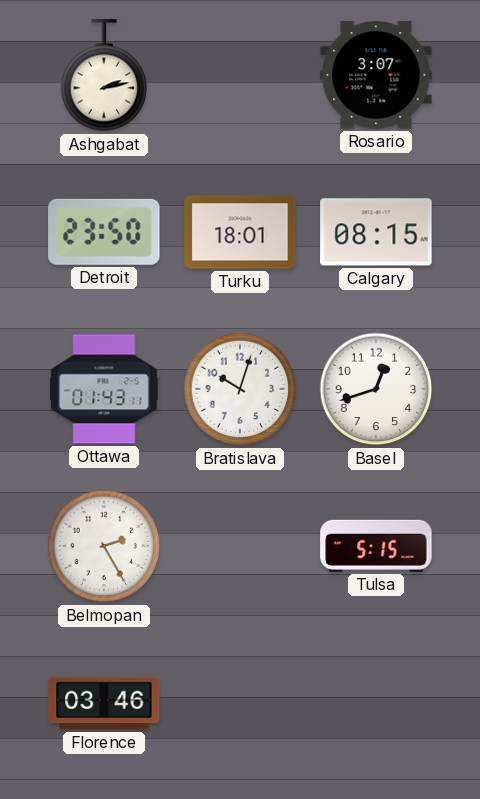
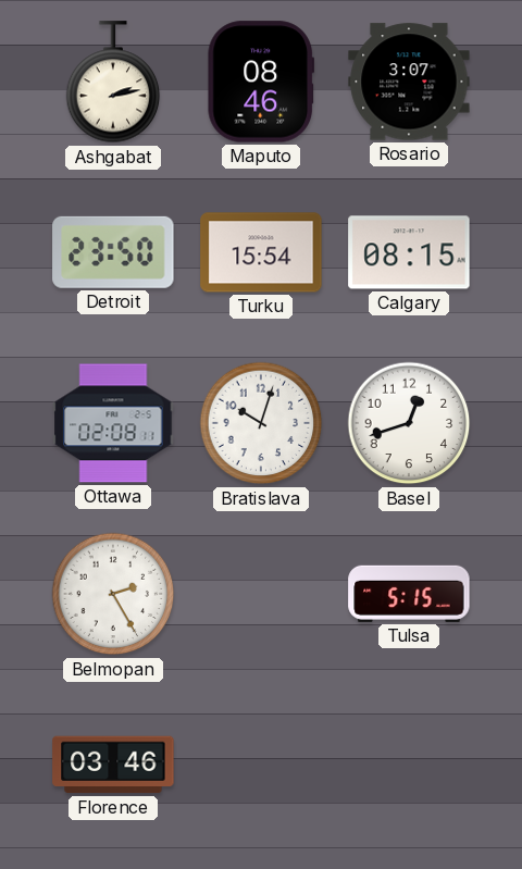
Maputo: none -> 08:46 (261, 82)
Turku: 18:01 -> 15:54 (261, 252)
Ottawa: 01:43 -> 02:08 (113, 423)
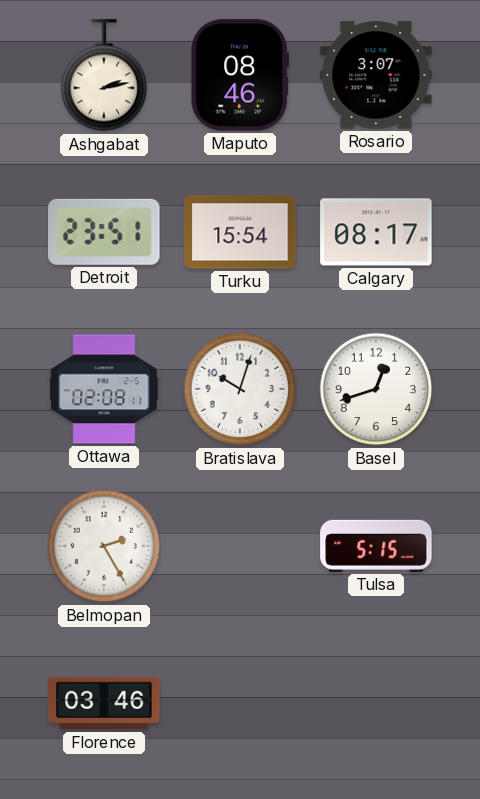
Detroit: 23:50 -> 23:51 (104, 232)
Calgary: 08:15 -> 08:17 (376, 232)
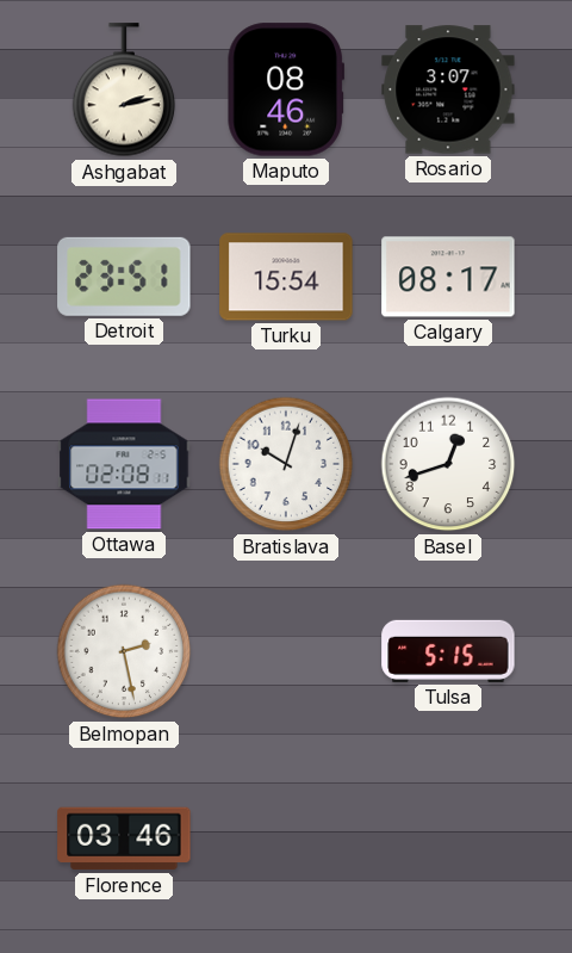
Belmopan: 2:25 -> 2:28 (124, 651)
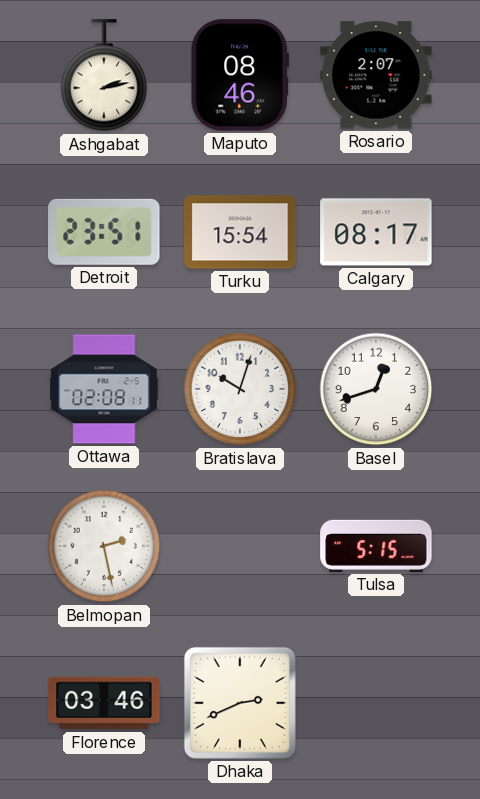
Rosario: 3:07 -> 2:07 (376, 75)
Dhaka: none -> 2:41 (240, 703)
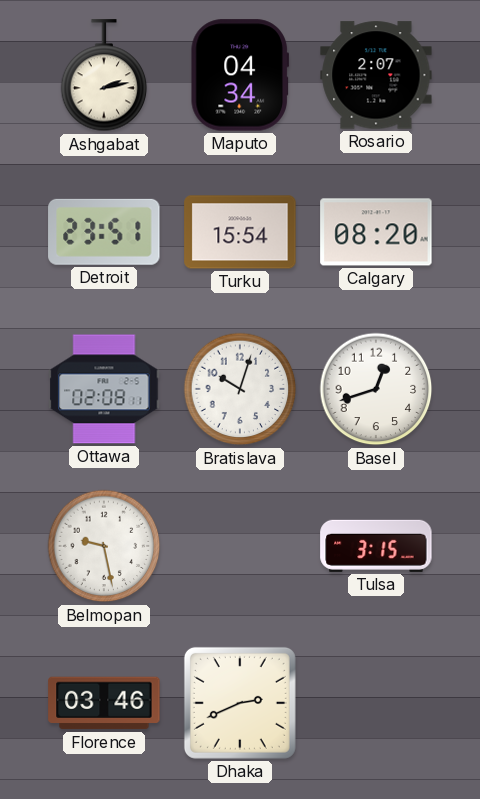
Maputo: 08:46 -> 04:34 (240, 75)
Calgary: 08:17 -> 08:20 (376, 232)
Belmopan: 2:28 -> 9:28 (104, 546)
Tulsa: 5:15 -> 3:15 (376, 546)
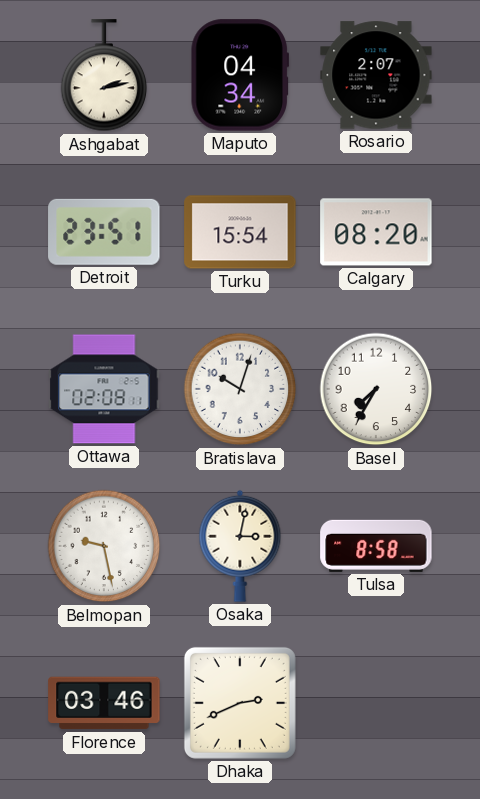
Basel: 12:42 -> 7:35 (376, 389)
Osaka: none -> 3:02 (240, 546)
Tulsa: 3:15 -> 8:58 (376, 546)
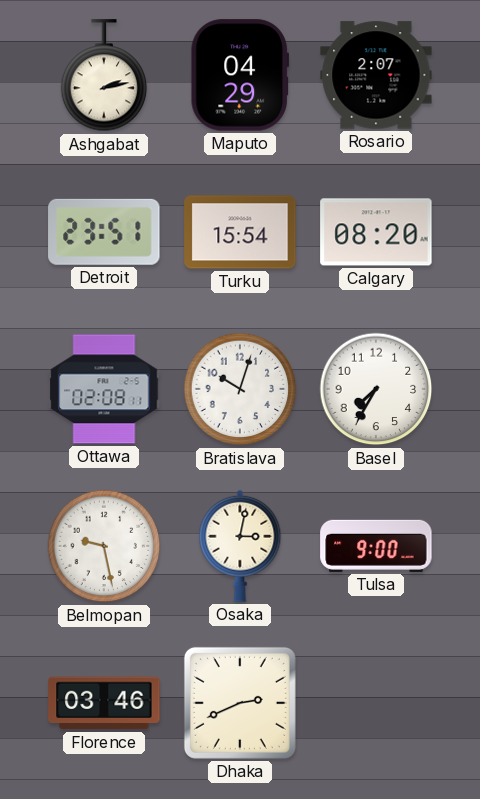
Maputo: 04:34 -> 04:29 (240, 75)
Tulsa: 8:58 -> 9:00 (376, 546)
